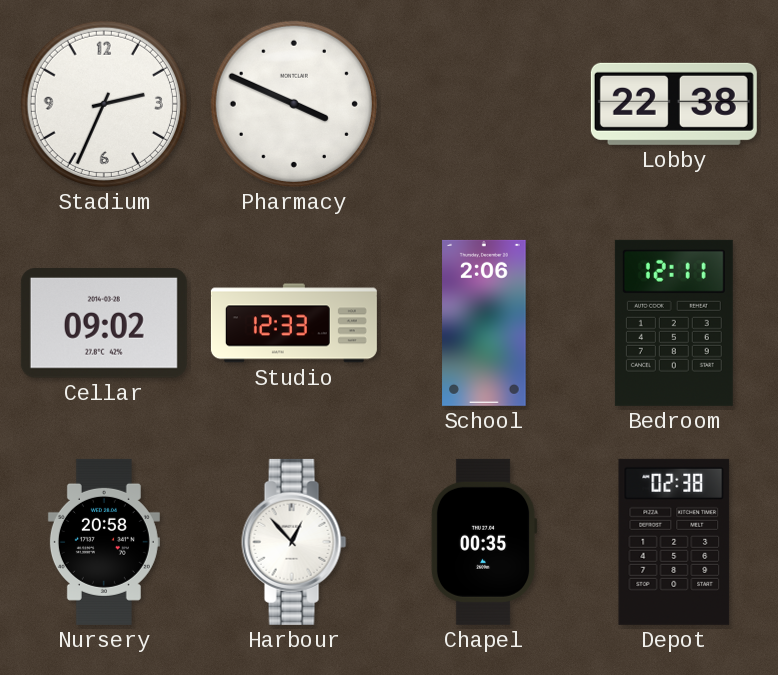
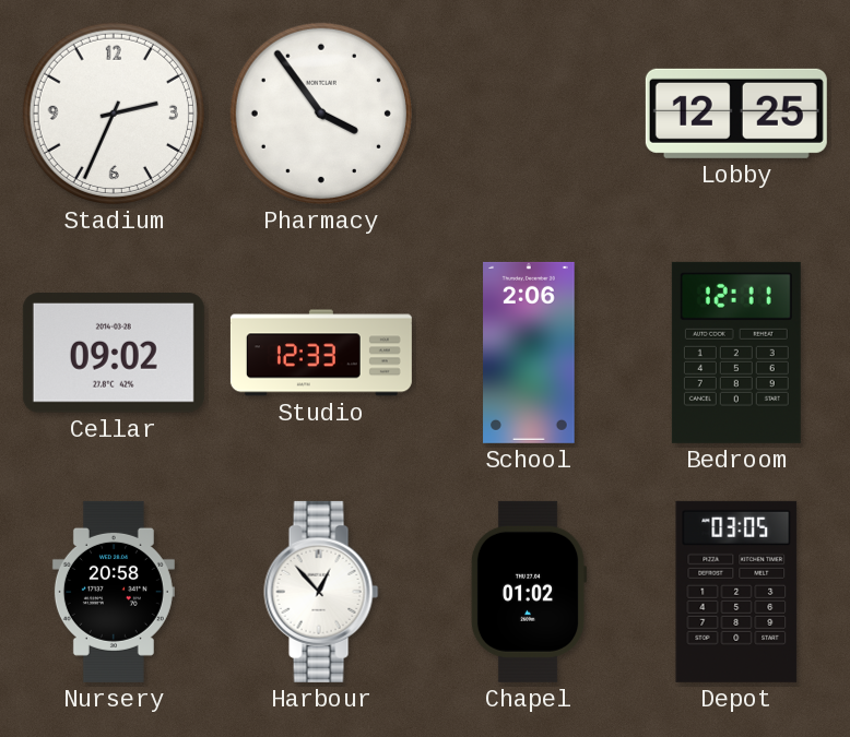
Pharmacy: 3:49 -> 3:54 (321, 114)
Lobby: 22:38 -> 12:25 (736, 114)
Chapel: 00:35 -> 01:02 (529, 592)
Depot: 02:38 -> 03:05 (736, 592)
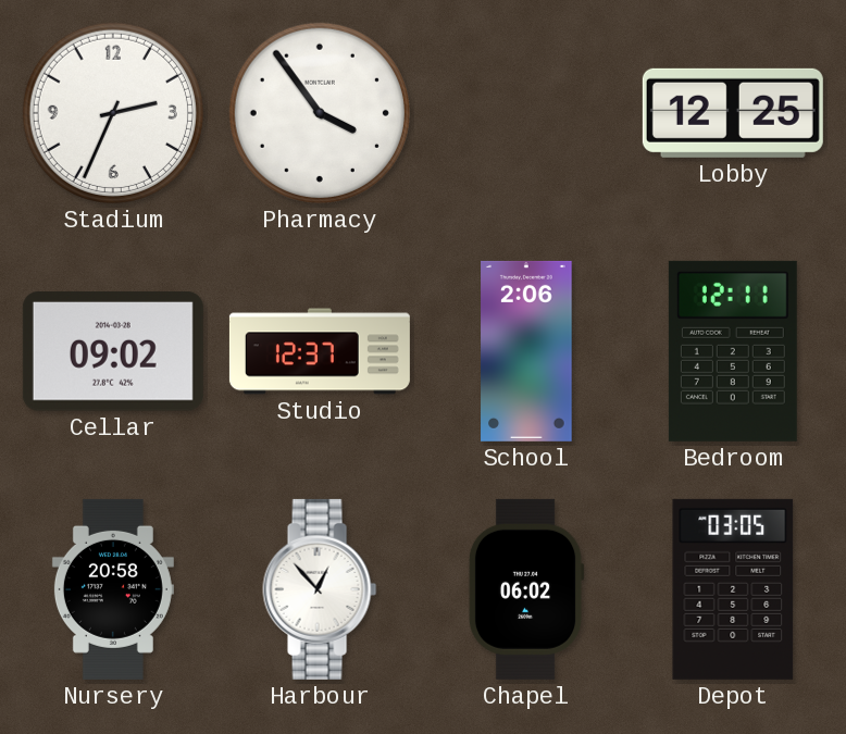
Studio: 12:33 -> 12:37 (320, 351)
Chapel: 01:02 -> 06:02 (526, 589)
